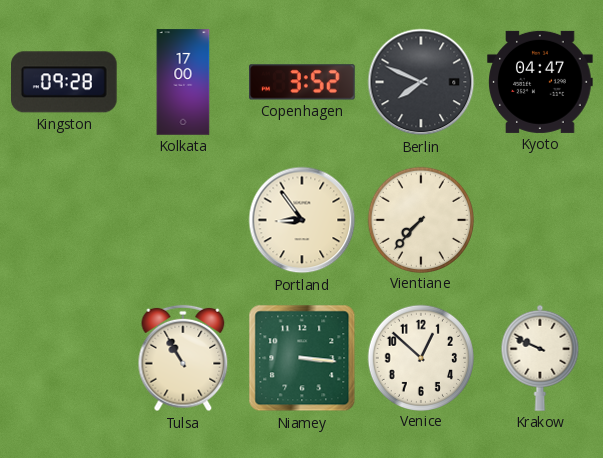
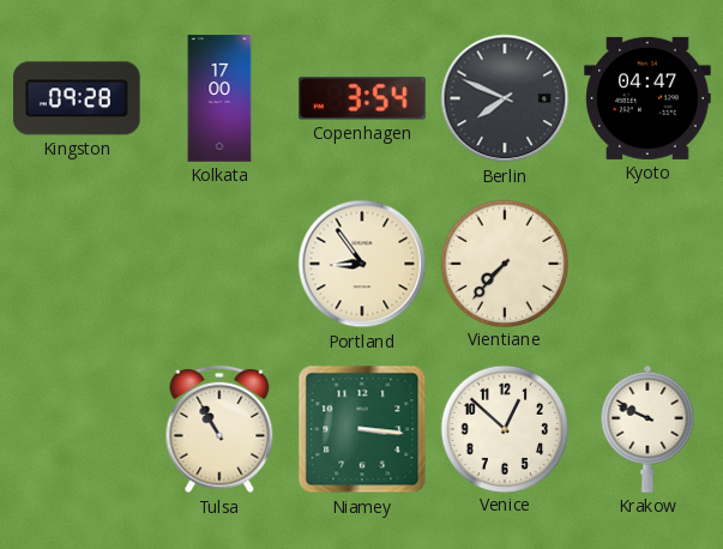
Copenhagen: 3:52 -> 3:54 (362, 98)
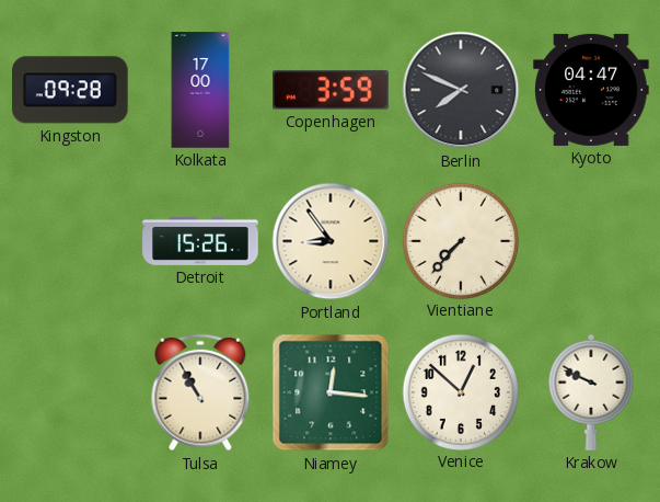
Copenhagen: 3:54 -> 3:59 (331, 90)
Detroit: none -> 15:26 (200, 241)
Niamey: 3:16 -> 12:16 (331, 392)
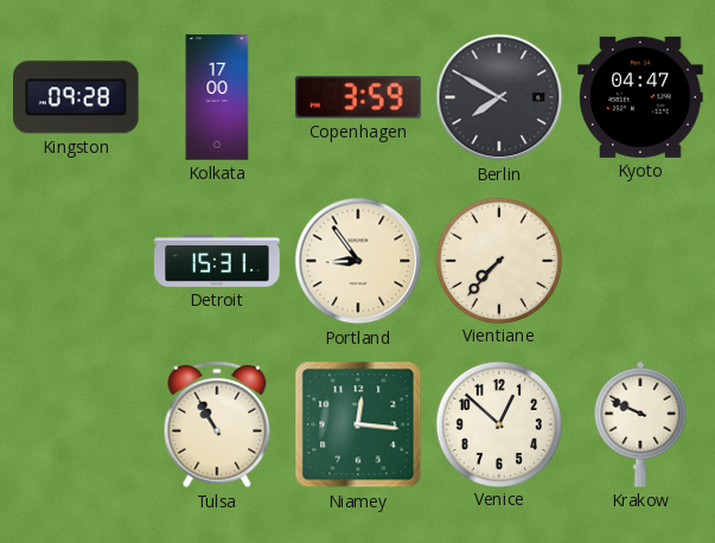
Berlin: 7:49 -> 7:50 (499, 97)
Detroit: 15:26 -> 15:31 (217, 261)
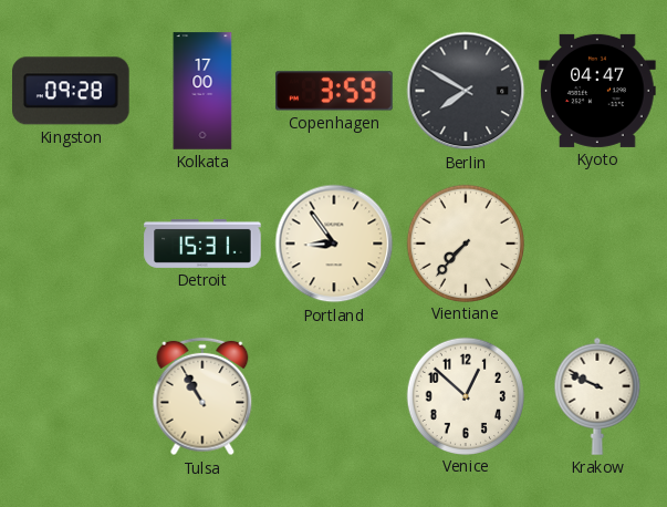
Niamey: 12:16 -> none (358, 424)
